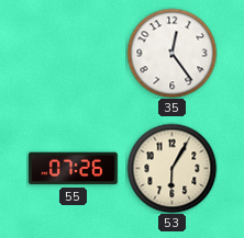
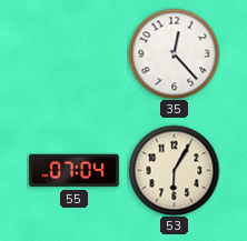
35: 12:24 -> 12:23 (174, 53)
55: 07:26 -> 07:04 (75, 171)
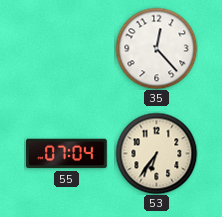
53: 6:05 -> 6:36 (156, 153)
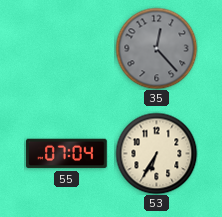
35 dial: white -> grey (156, 48)
53: 6:36 -> 6:35 (156, 153)
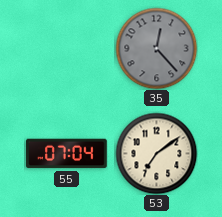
53: 6:35 -> 7:09 (156, 153)
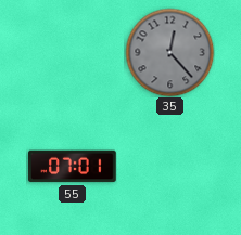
55: 07:04 -> 07:01 (73, 167)
53: 7:09 -> none (156, 153)
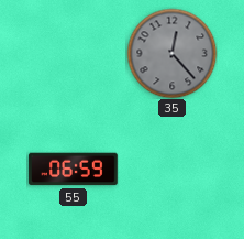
55: 07:01 -> 06:59 (74, 170)
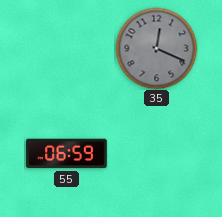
35: 12:23 -> 12:19 (156, 48)
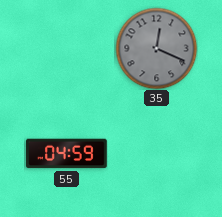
55: 06:59 -> 04:59 (67, 154)
